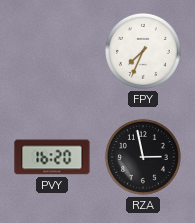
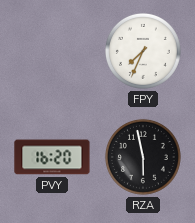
RZA: 2:58 -> 5:58 (143, 157)
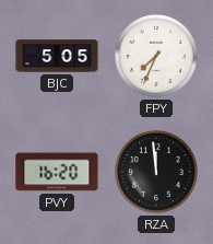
BJC: none -> 5:05 (57, 56)
RZA: 5:58 -> 11:59 (156, 172)
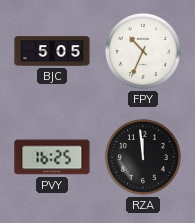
FPY: 7:34 -> 10:34 (143, 51)
PVY: 16:20 -> 16:25 (52, 157)
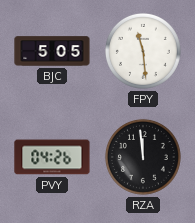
FPY: 10:34 -> 11:29 (143, 51)
PVY: 16:25 -> 04:26 (52, 157)
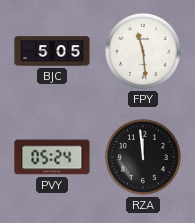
PVY: 04:26 -> 05:24 (52, 157)
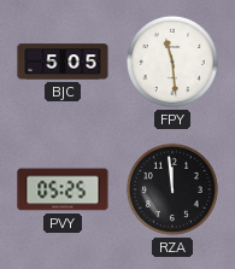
PVY: 05:24 -> 05:25 (63, 189)
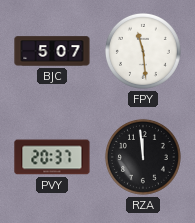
BJC: 5:05 -> 5:07 (52, 51)
PVY: 05:25 -> 20:37 (52, 157)
